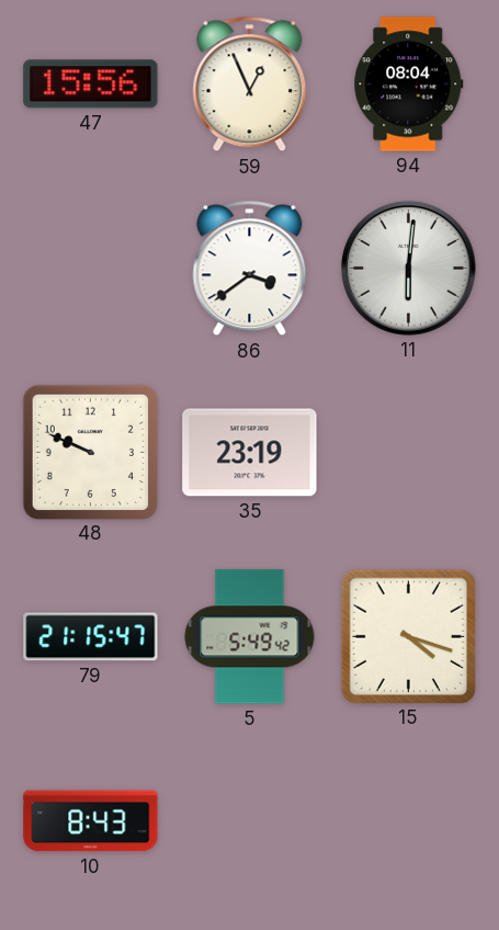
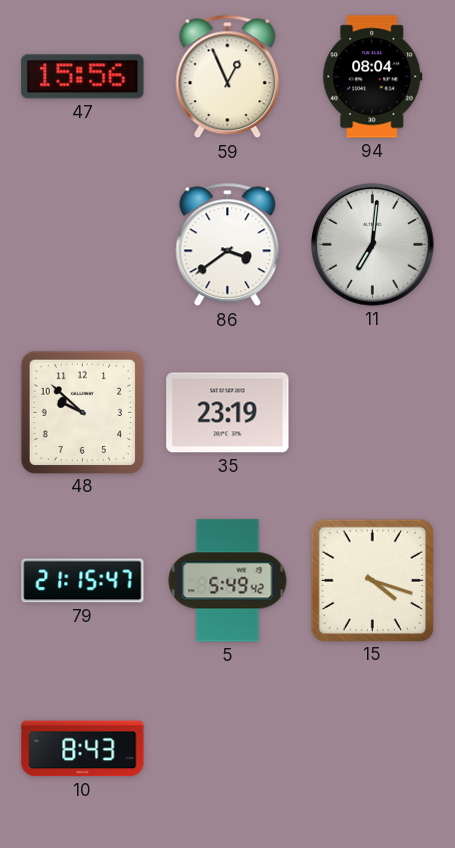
11: 6:01 -> 7:01 (373, 245)
48: 9:49 -> 9:52 (82, 412)
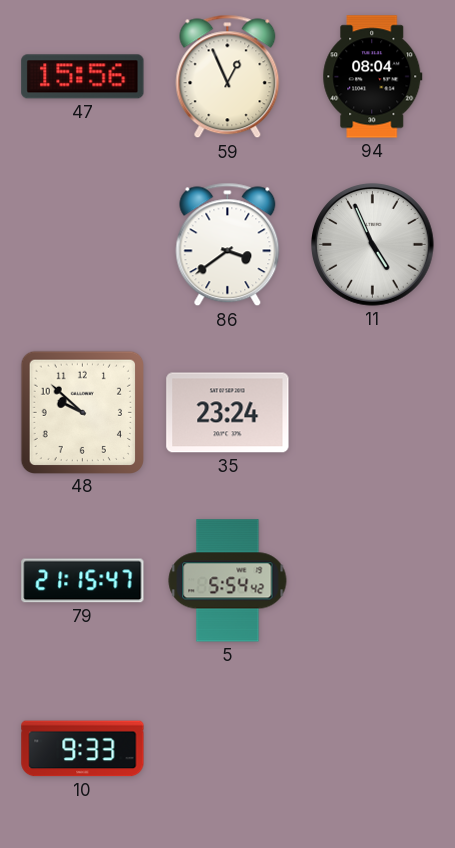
11: 7:01 -> 4:56 (373, 245)
35: 23:19 -> 23:24 (228, 413)
5: 5:49 -> 5:54 (228, 581)
15: 4:18 -> none (372, 580)
10: 8:43 -> 9:33 (83, 749)
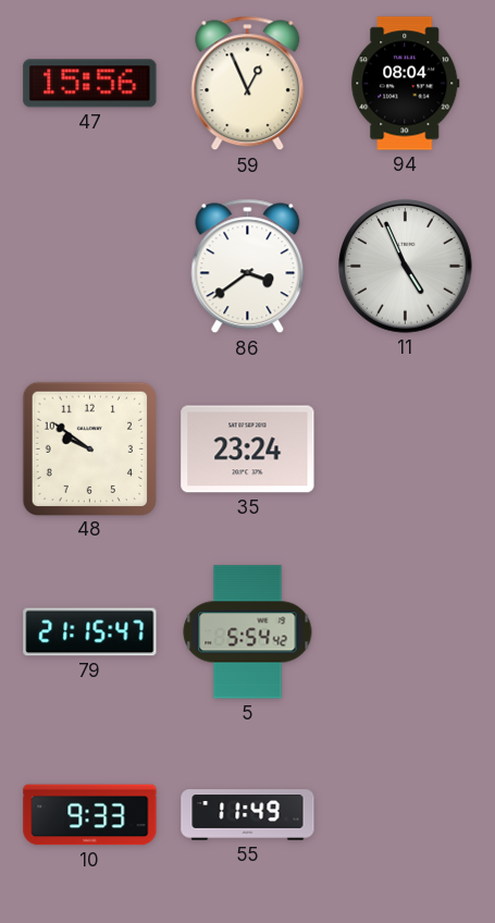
48: 9:52 -> 9:51 (89, 448)
55: none -> 11:49 (248, 815)
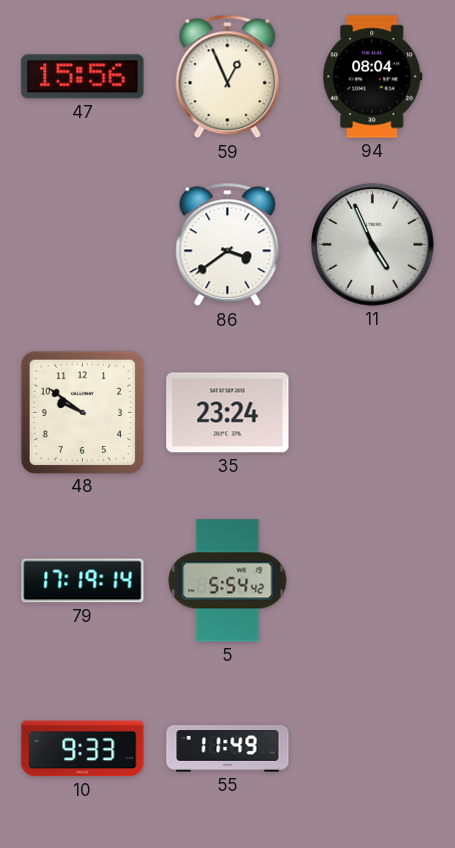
79: 21:15 -> 17:19 (83, 581)
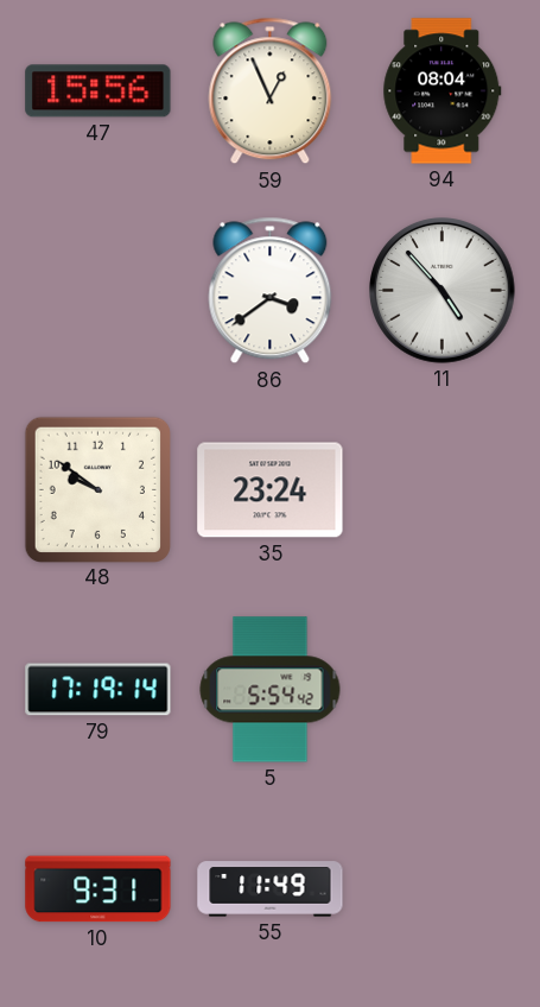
11: 4:56 -> 4:53 (443, 291)
10: 9:33 -> 9:31 (99, 889)
